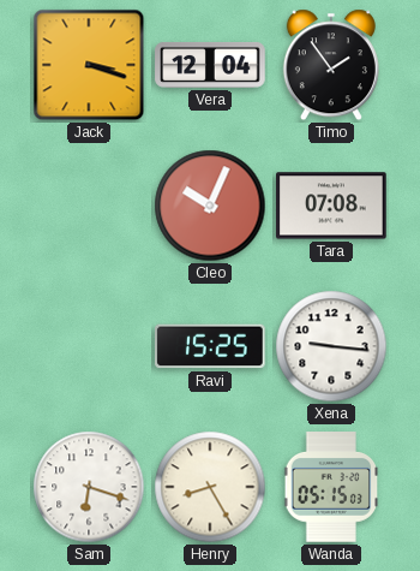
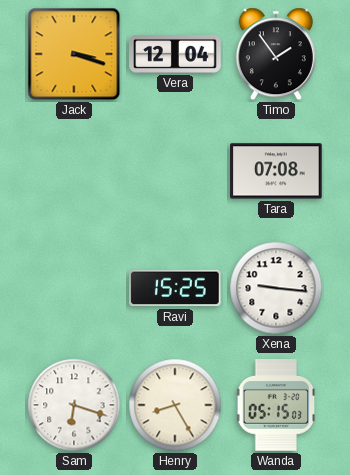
Cleo: 10:04 -> none (210, 206)
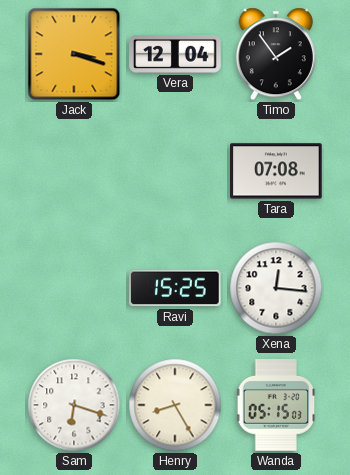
Xena: 9:16 -> 12:16 (276, 288)
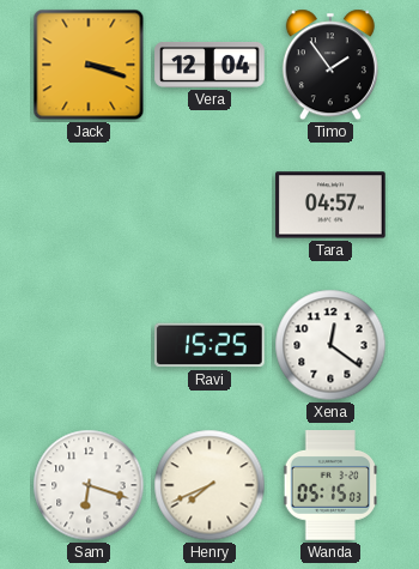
Tara: 07:08 -> 04:57 (330, 205)
Xena: 12:16 -> 12:21 (330, 345)
Henry: 8:25 -> 7:41 (209, 485)
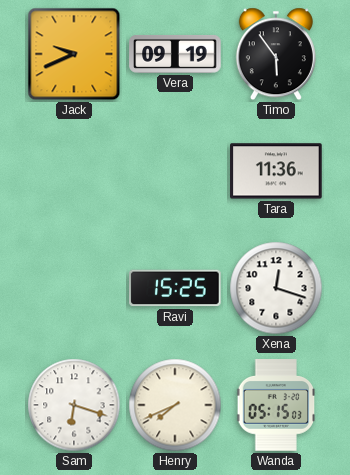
Jack: 3:18 -> 9:41 (74, 54)
Vera: 12:04 -> 09:19 (175, 55)
Timo: 1:54 -> 5:54 (276, 54)
Tara: 04:57 -> 11:36 (276, 171)
Xena: 12:21 -> 12:18 (276, 288)
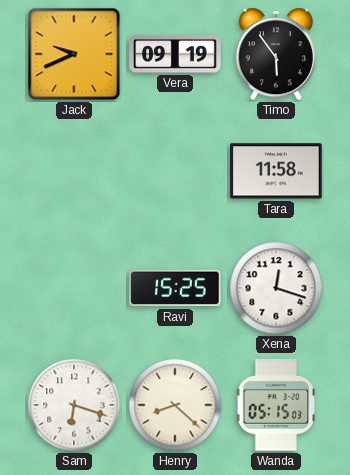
Tara: 11:36 -> 11:58 (276, 171)
Henry: 7:41 -> 8:22 (175, 405)
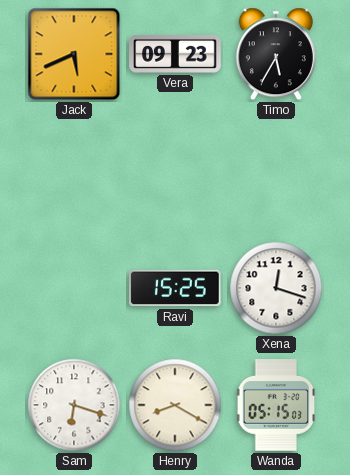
Jack: 9:41 -> 5:41 (74, 54)
Vera: 09:19 -> 09:23 (175, 55)
Timo: 5:54 -> 5:35 (276, 54)
Tara: 11:58 -> none (276, 171)
Henry: 8:22 -> 8:20 (175, 405)
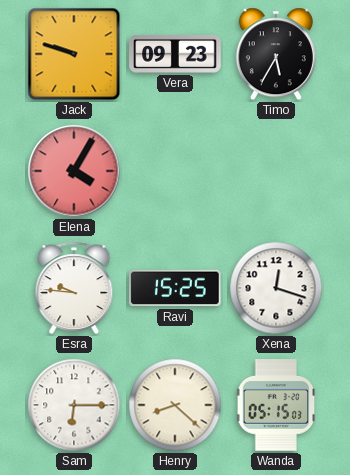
Jack: 5:41 -> 9:48 (74, 54)
Elena: none -> 4:05 (74, 171)
Esra: none -> 9:46 (74, 288)
Sam: 6:18 -> 6:15 (74, 405)
Henry: 8:20 -> 8:22 (175, 405)
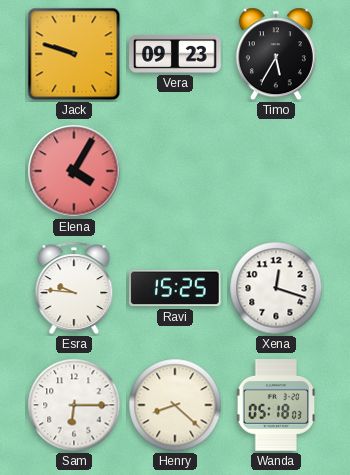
Wanda: 05:15 -> 05:18 (276, 405)
